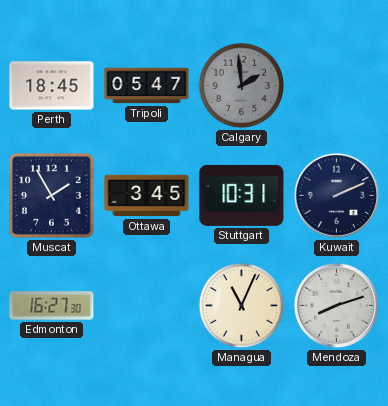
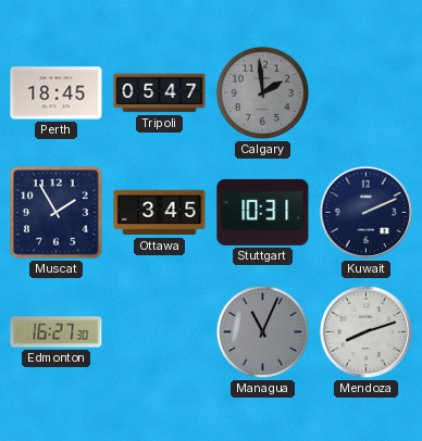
Managua dial: cream -> grey (263, 332)
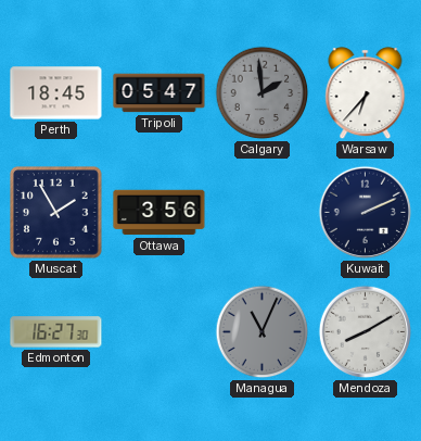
Warsaw: none -> 6:37 (366, 94)
Ottawa: 3:45 -> 3:56 (160, 213)
Stuttgart: 10:31 -> none (263, 212)
Mendoza: 8:12 -> 8:10 (366, 332)
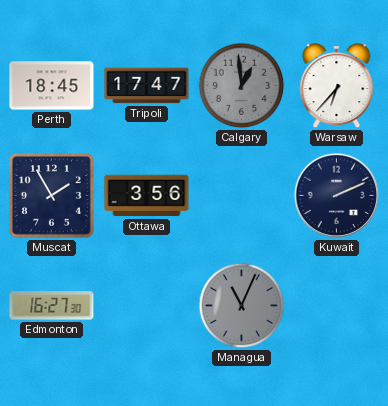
Tripoli: 05:47 -> 17:47 (147, 86)
Calgary: 1:59 -> 12:59 (242, 86)
Mendoza: 8:10 -> none (366, 332)
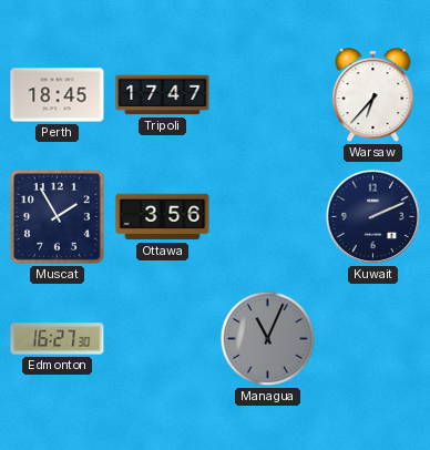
Calgary: 12:59 -> none (242, 86)
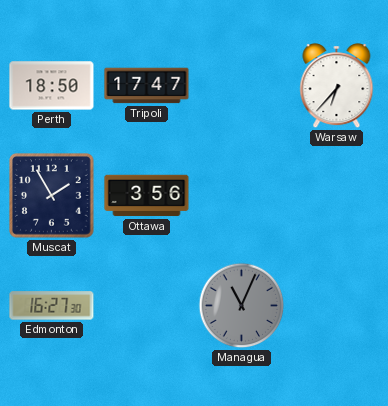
Perth: 18:45 -> 18:50 (52, 86)
Kuwait: 2:11 -> none (373, 217)
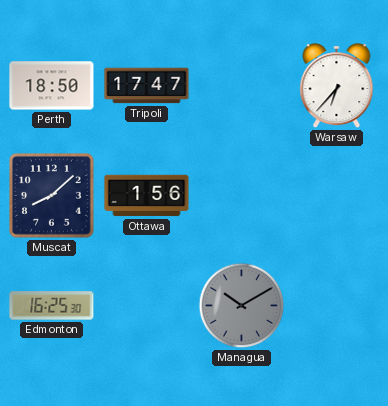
Muscat: 1:55 -> 8:08 (52, 196)
Ottawa: 3:56 -> 1:56 (147, 196)
Edmonton: 16:27 -> 16:25 (52, 306)
Managua: 11:04 -> 10:10 (242, 306)
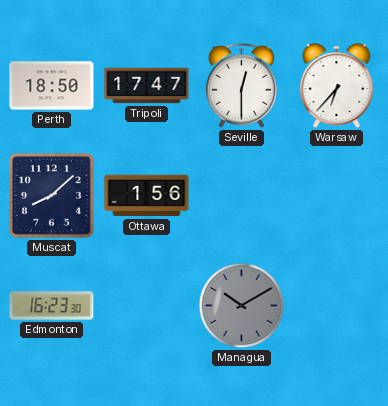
Seville: none -> 12:30 (241, 85)
Edmonton: 16:25 -> 16:23 (52, 306)
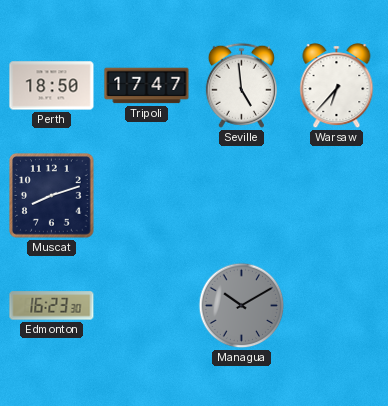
Seville: 12:30 -> 4:59 (241, 85)
Muscat: 8:08 -> 8:12 (52, 196)
Ottawa: 1:56 -> none (147, 196)
